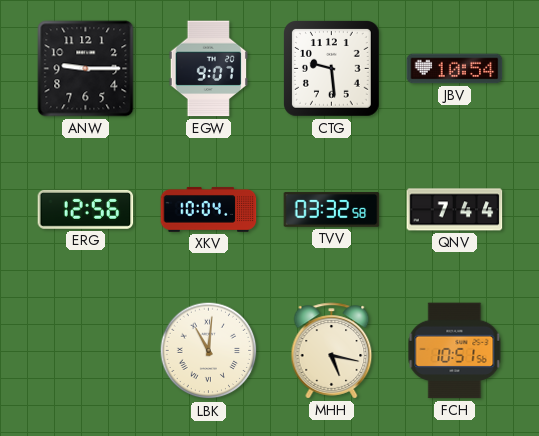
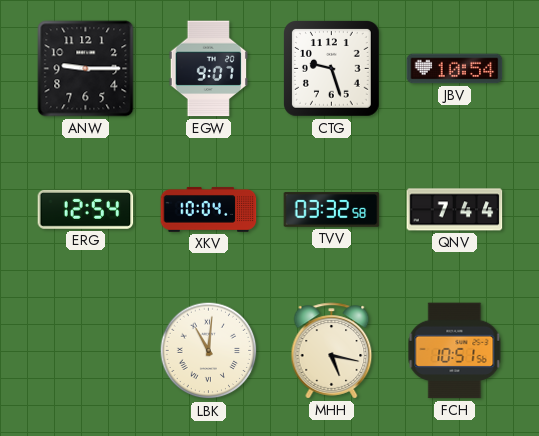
CTG: 9:29 -> 9:27 (332, 69)
ERG: 12:56 -> 12:54 (86, 209)
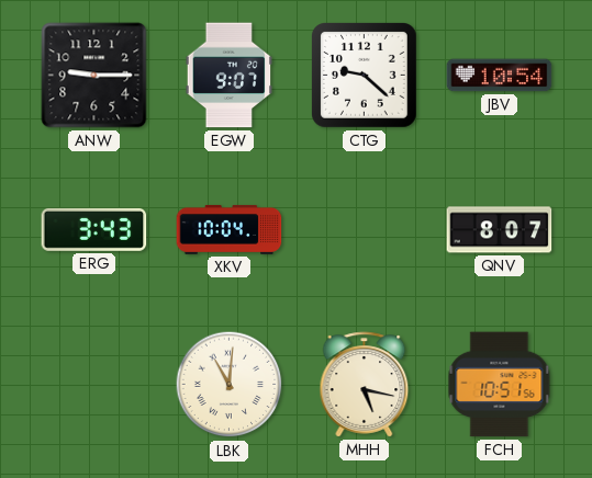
CTG: 9:27 -> 9:22 (365, 76)
ERG: 12:54 -> 3:43 (94, 229)
TVV: 03:32 -> none (332, 210)
QNV: 7:44 -> 8:07 (500, 230)
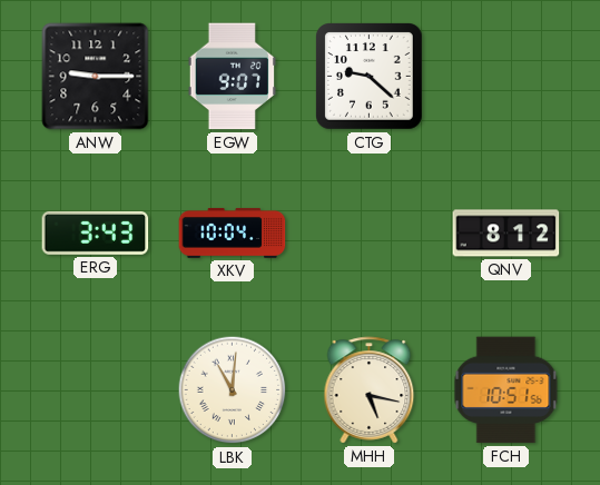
JBV: 10:54 -> none (500, 76)
QNV: 8:07 -> 8:12 (506, 234)
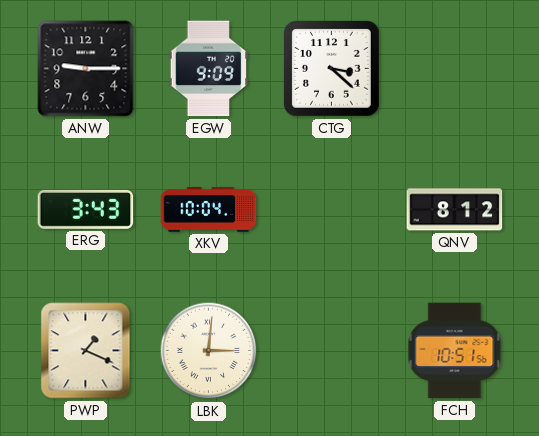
EGW: 9:07 -> 9:09 (209, 69)
CTG: 9:22 -> 3:22 (332, 69)
PWP: none -> 1:19 (86, 351)
LBK: 11:01 -> 3:01 (209, 351)
MHH: 5:17 -> none (370, 390)
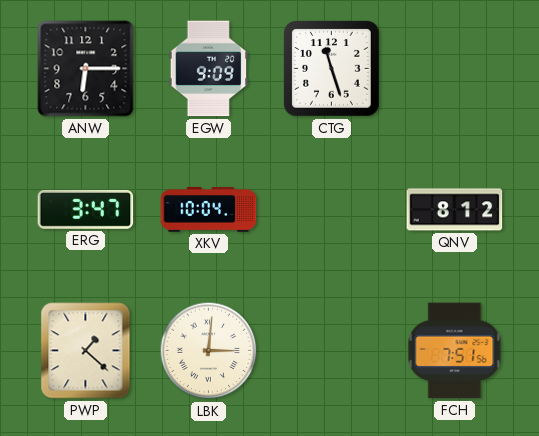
ANW: 9:15 -> 6:15 (86, 69)
CTG: 3:22 -> 11:27 (332, 69)
ERG: 3:43 -> 3:47 (86, 209)
PWP: 1:19 -> 1:22 (86, 351)
FCH: 10:51 -> 7:51 (455, 351)
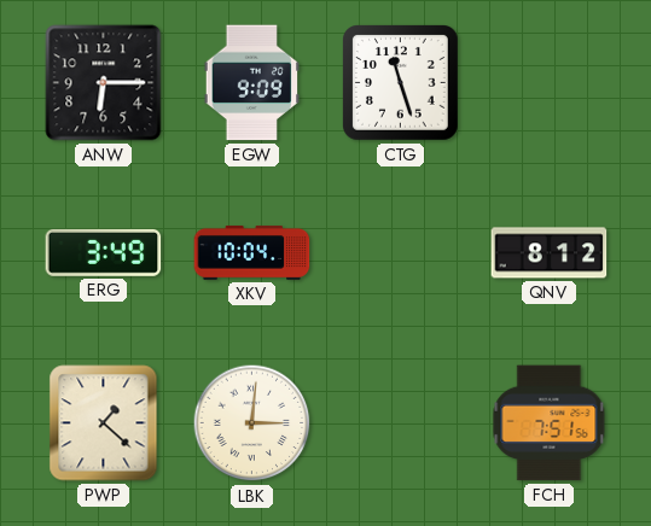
ERG: 3:47 -> 3:49 (104, 252)
